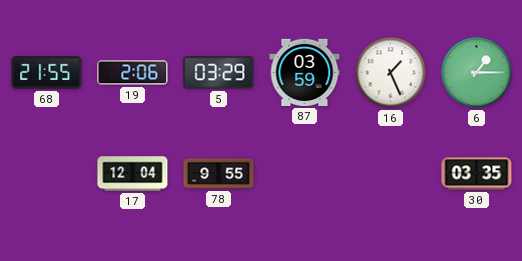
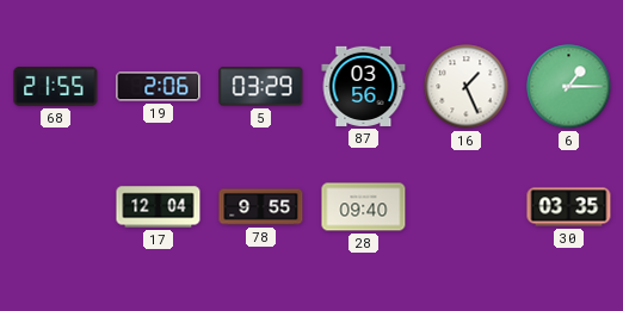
87: 03:59 -> 03:56 (364, 86)
28: none -> 09:40 (364, 207)
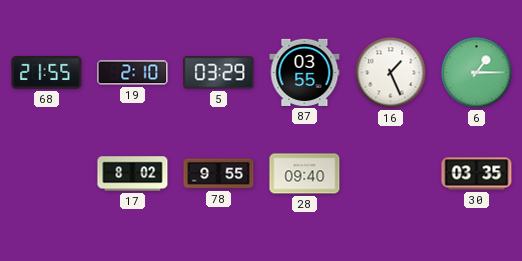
19: 2:06 -> 2:10 (133, 73)
87: 03:56 -> 03:55 (305, 72)
17: 12:04 -> 8:02 (133, 174)
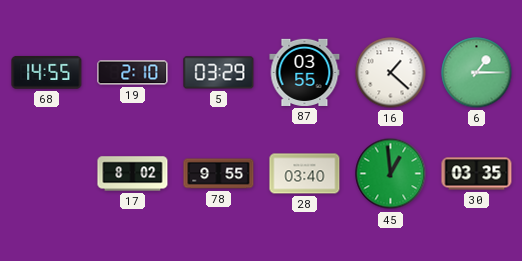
68: 21:55 -> 14:55 (47, 72)
16: 1:26 -> 1:22 (391, 73)
28: 09:40 -> 03:40 (305, 174)
45: none -> 12:59 (391, 174)
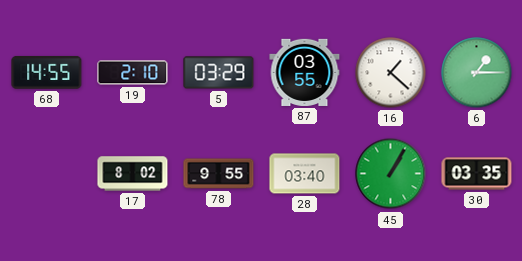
45: 12:59 -> 1:05 (391, 174)
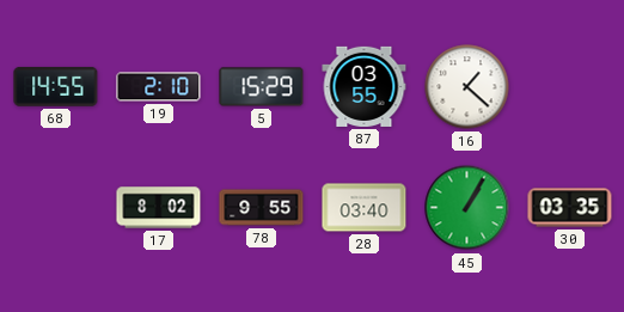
5: 03:29 -> 15:29 (262, 87)
6: 1:15 -> none (477, 73)
